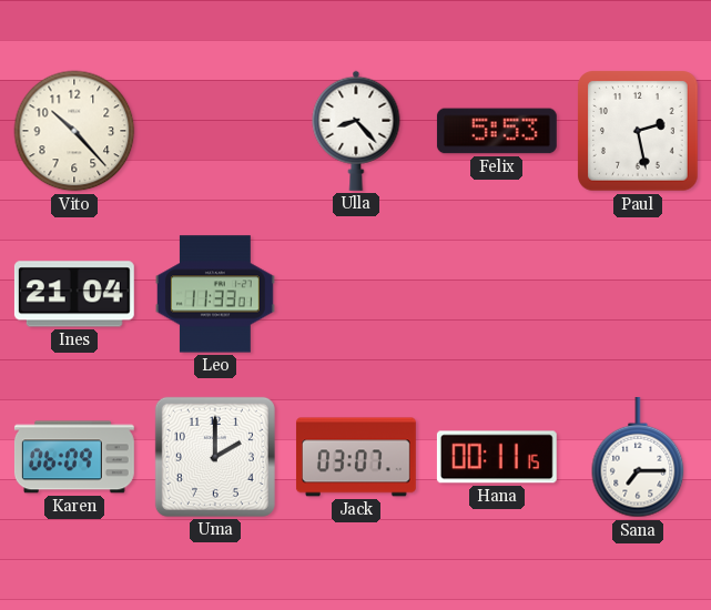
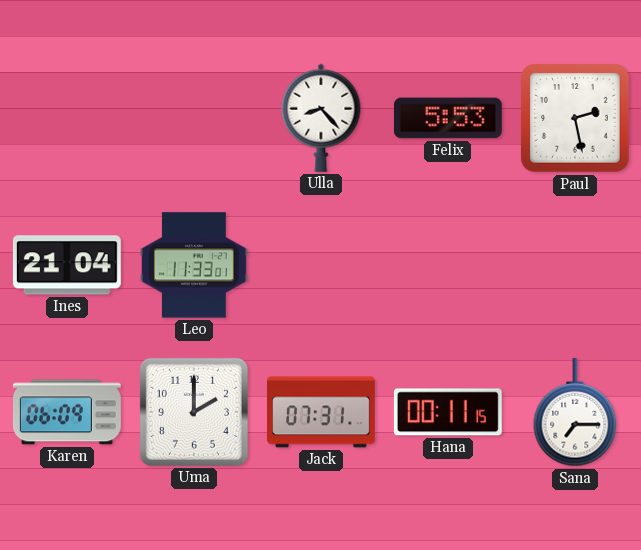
Vito: 10:23 -> none (74, 131)
Jack: 03:07 -> 07:31 (321, 412)
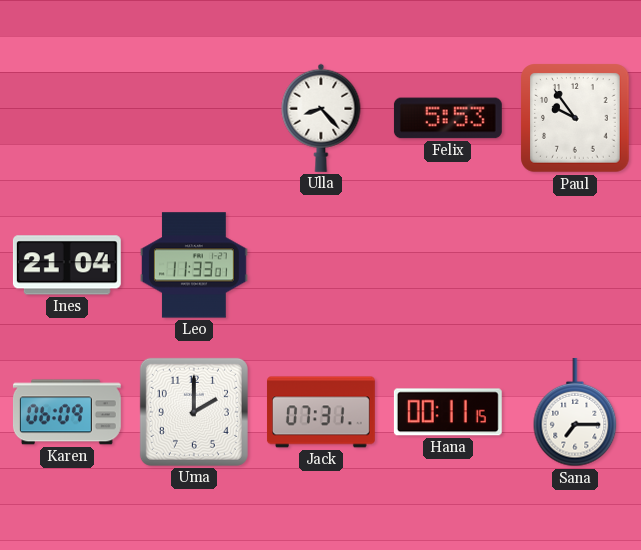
Paul: 2:28 -> 9:54 (575, 118)
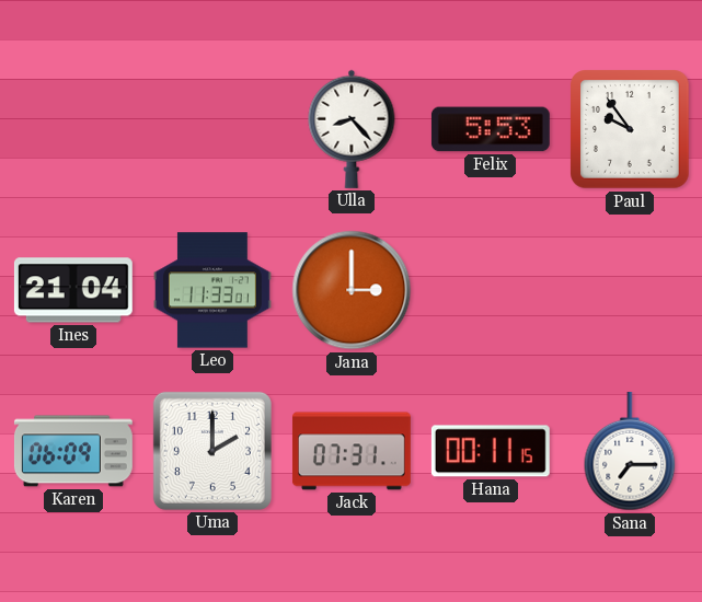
Jana: none -> 3:00 (352, 290)
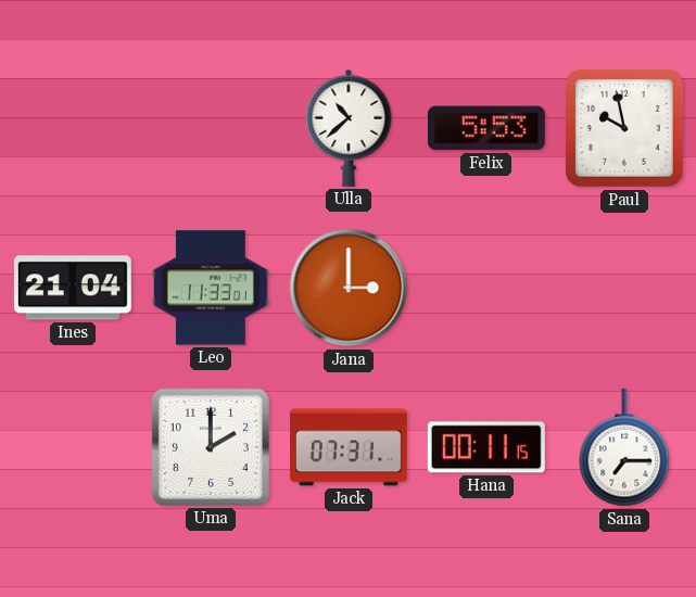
Ulla: 8:23 -> 10:38 (349, 128)
Paul: 9:54 -> 9:58 (624, 128)
Karen: 06:09 -> none (73, 451)
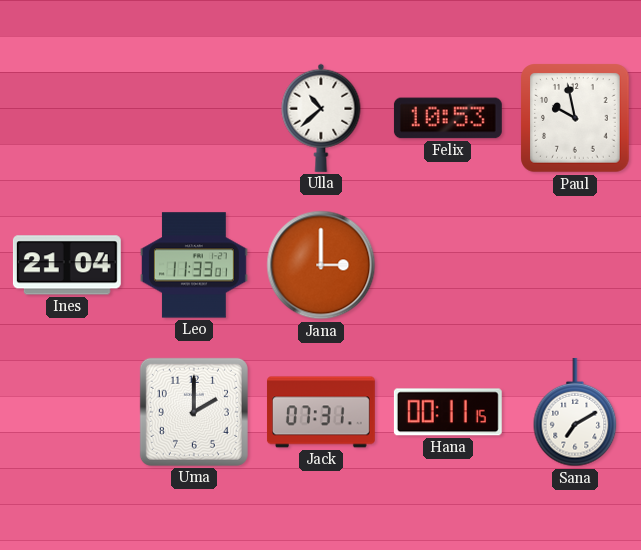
Felix: 5:53 -> 10:53 (448, 118)
Sana: 7:15 -> 7:10 (575, 412)
